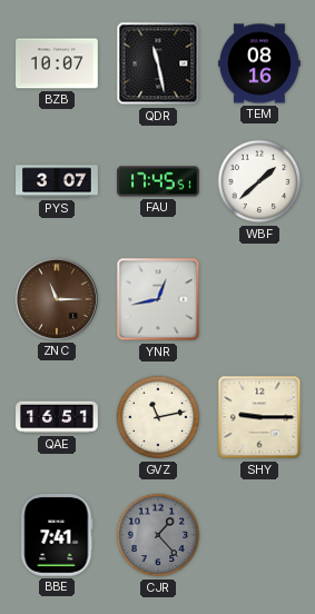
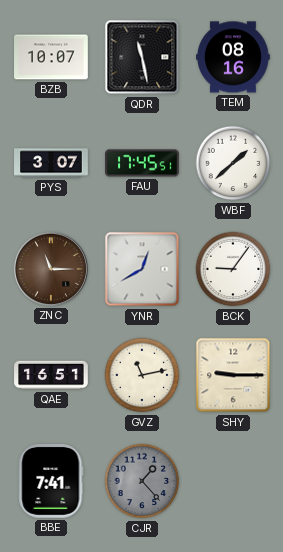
YNR: 12:43 -> 12:40 (142, 269)
BCK: none -> 9:06 (233, 269)
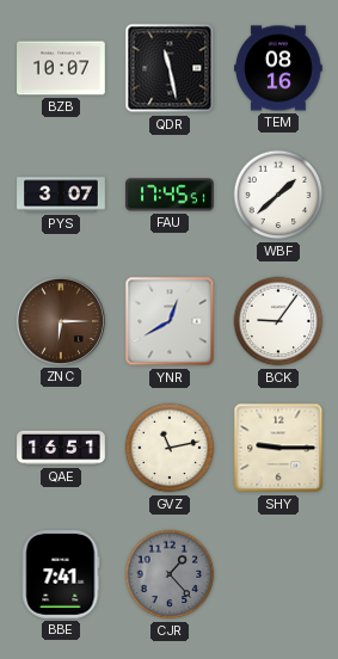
ZNC: 11:15 -> 6:15 (61, 321)
